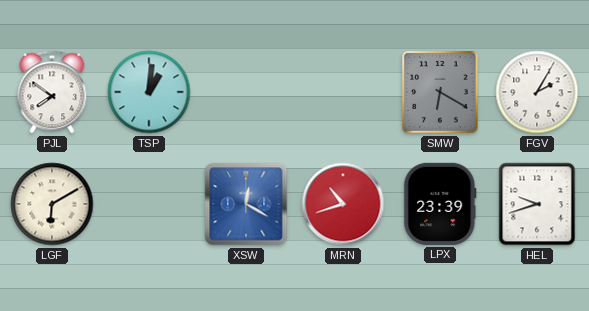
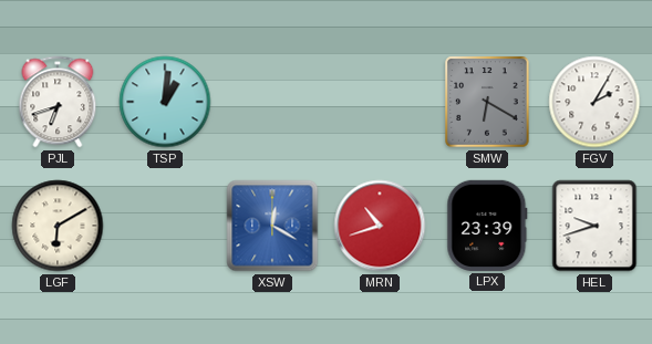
PJL: 7:51 -> 6:42 (58, 102)
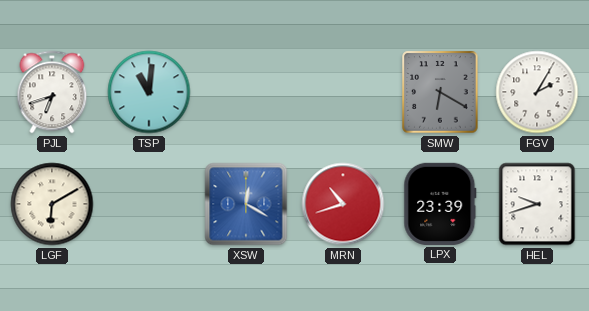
TSP: 1:01 -> 11:01 (149, 92)
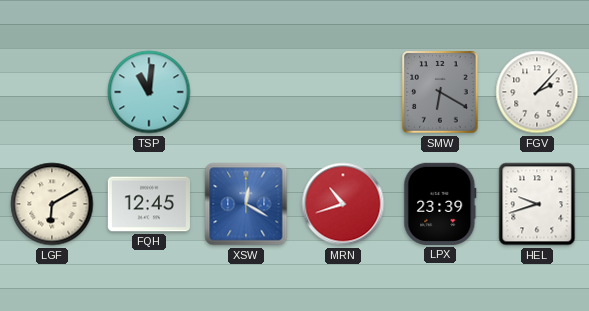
PJL: 6:42 -> none (52, 92)
FGV: 2:05 -> 2:07 (537, 92)
FQH: none -> 12:45 (149, 204)
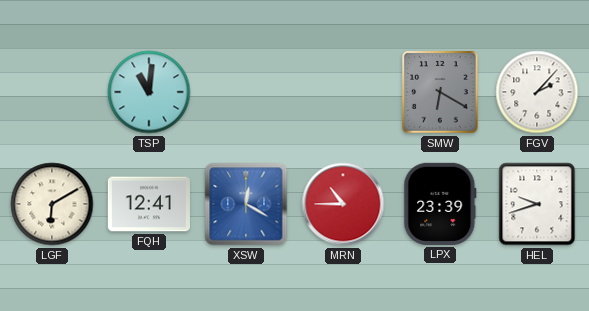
FQH: 12:45 -> 12:41 (149, 204)
MRN: 10:42 -> 10:45 (343, 204)
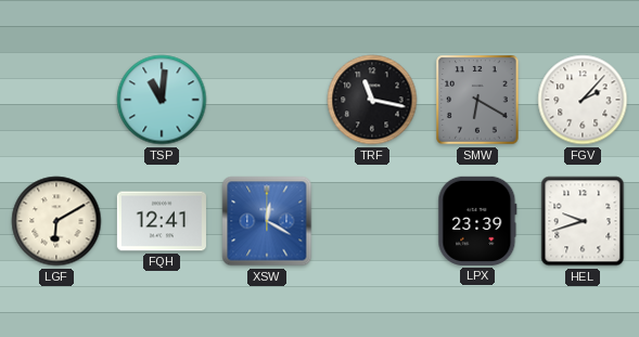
TRF: none -> 11:17 (372, 100)
MRN: 10:45 -> none (343, 204)
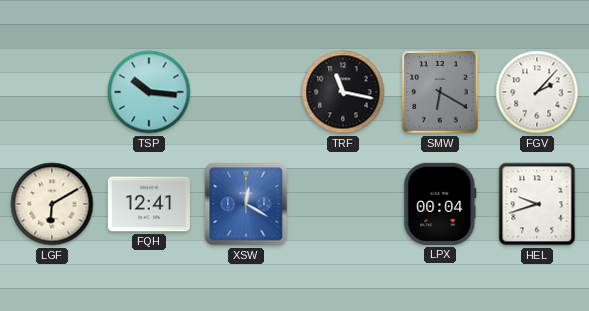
TSP: 11:01 -> 10:16 (149, 92)
LPX: 23:39 -> 00:04 (440, 204)
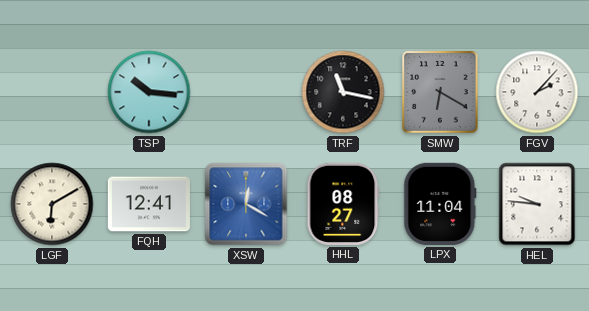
HHL: none -> 08:27 (343, 204)
LPX: 00:04 -> 11:04 (440, 204)
HEL: 9:42 -> 9:46 (537, 204)
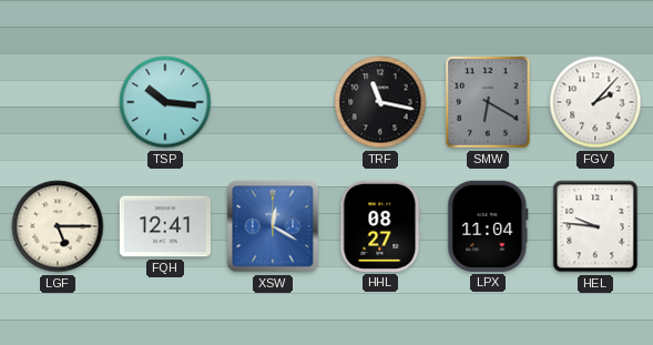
LGF: 6:10 -> 5:15 (58, 226)
